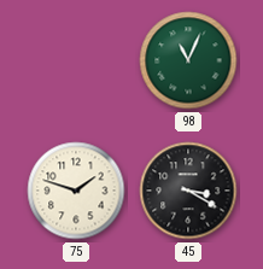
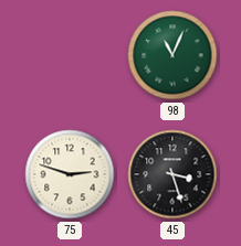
75: 1:48 -> 2:48 (70, 174)
45: 3:20 -> 3:27 (172, 174)
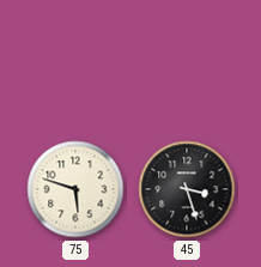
98: 11:04 -> none (172, 55)
75: 2:48 -> 5:48 (75, 189)
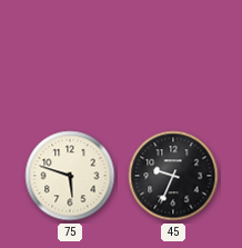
45: 3:27 -> 9:34 (173, 176)
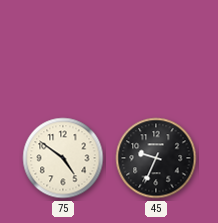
75: 5:48 -> 4:51 (63, 158)
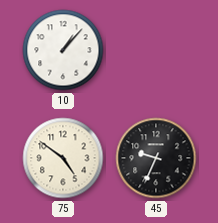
10: none -> 1:07 (63, 50)
